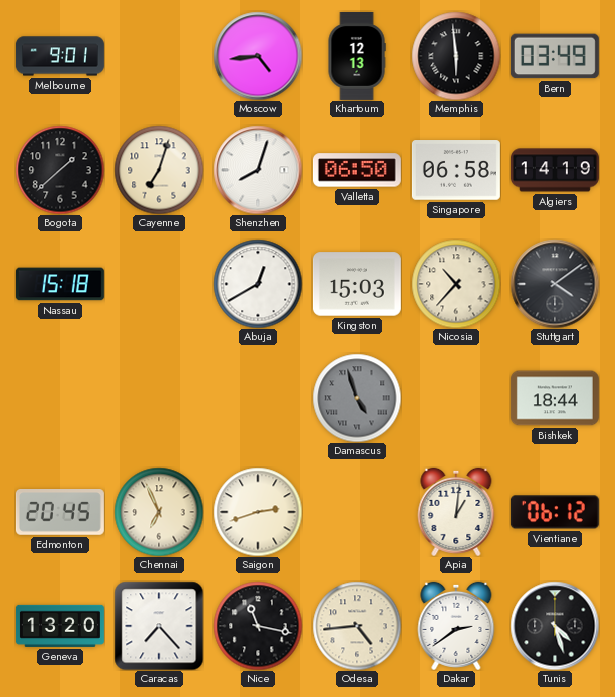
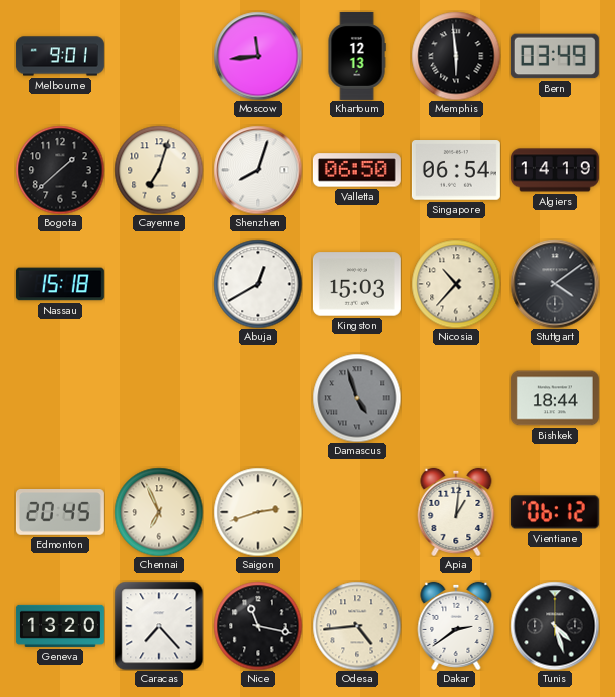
Moscow: 4:44 -> 11:44 (258, 56)
Singapore: 06:58 -> 06:54 (456, 170)
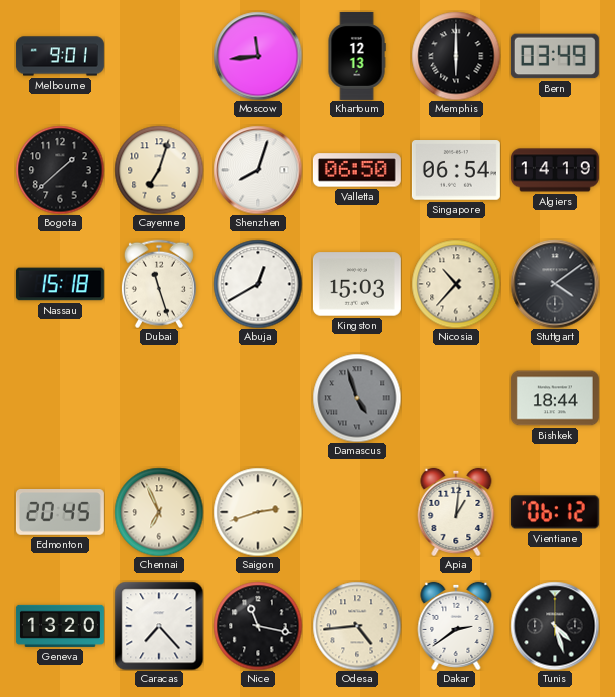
Memphis: 5:59 -> 6:00 (456, 56)
Dubai: none -> 11:27 (159, 284)
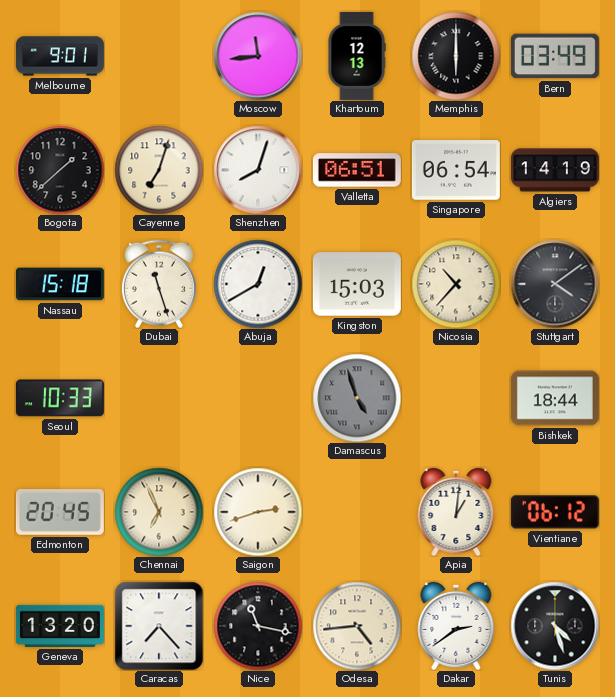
Valletta: 06:50 -> 06:51 (357, 170)
Seoul: none -> 10:33 (60, 398)
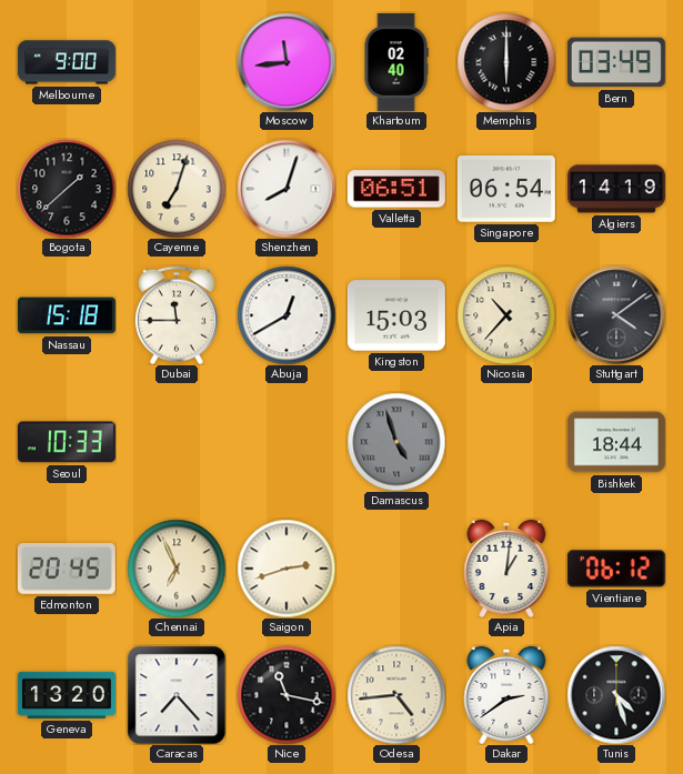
Melbourne: 9:01 -> 9:00 (67, 62)
Khartoum: 12:13 -> 02:40 (396, 62)
Dubai: 11:27 -> 11:45 (177, 315)
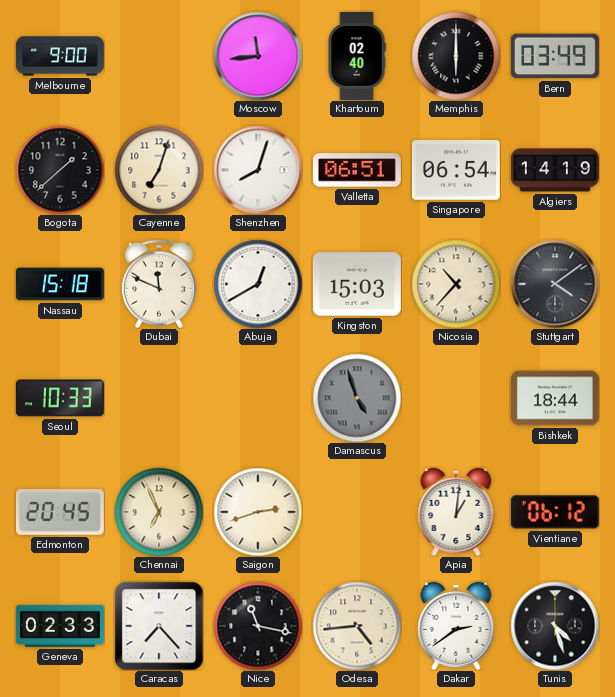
Dubai: 11:45 -> 11:49 (159, 284)
Geneva: 13:20 -> 02:33 (60, 626)
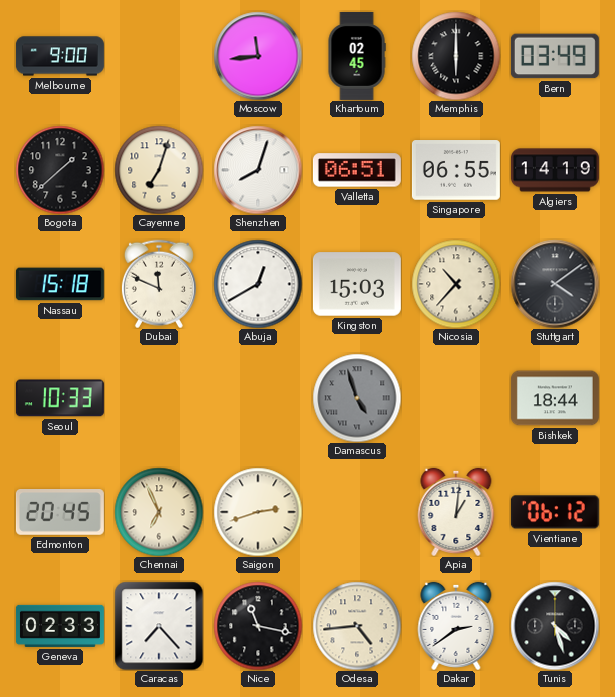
Khartoum: 02:40 -> 02:45 (357, 56)
Singapore: 06:54 -> 06:55 (456, 170)
